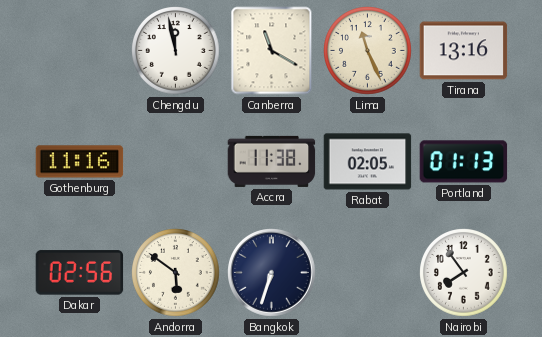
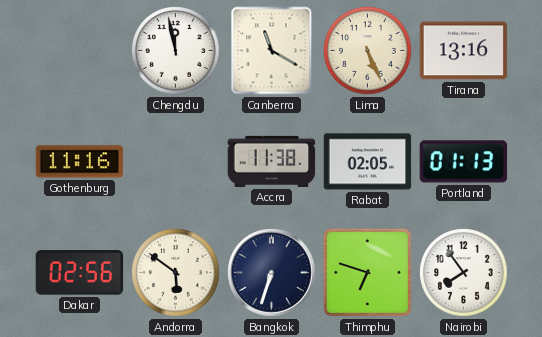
Lima: 11:26 -> 5:26 (368, 51)
Thimphu: none -> 6:48 (367, 272)
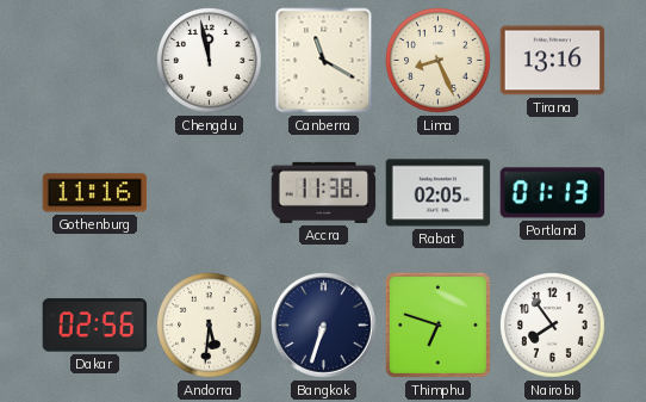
Lima: 5:26 -> 8:26 (439, 61)
Andorra: 5:51 -> 5:31 (210, 326)
